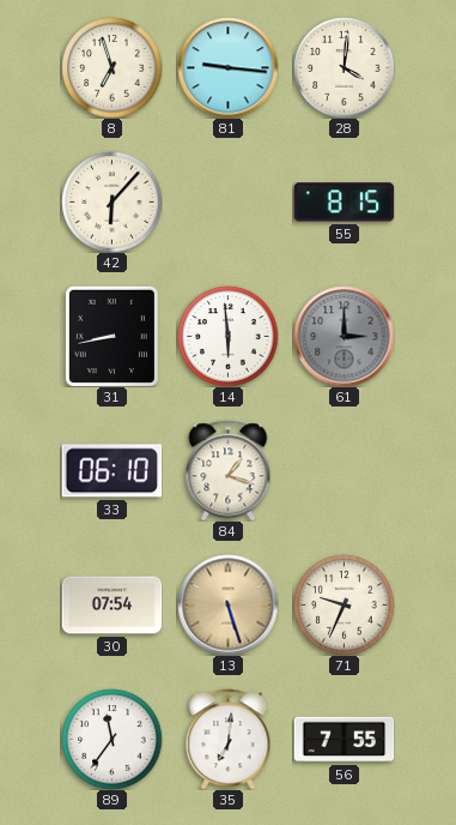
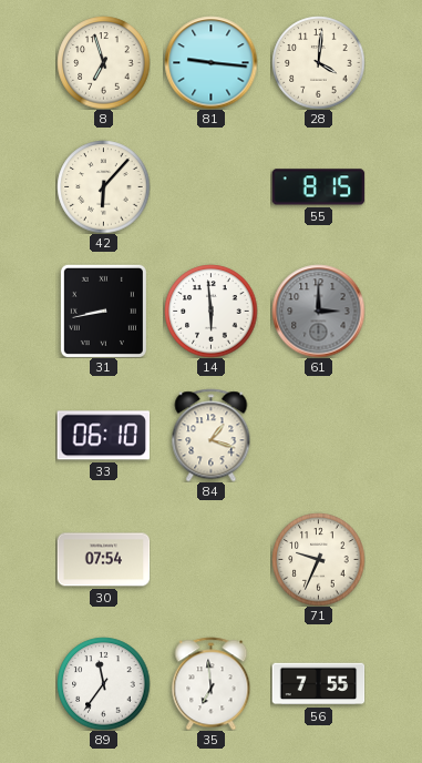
13: 5:27 -> none (227, 604)
35: 7:01 -> 6:59 (212, 683)
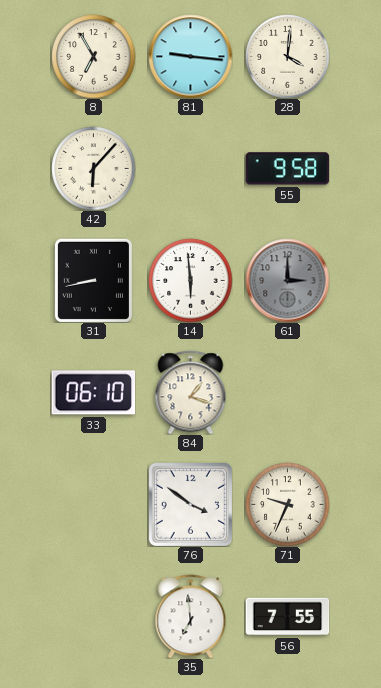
8: 6:57 -> 6:55 (93, 56)
55: 8:15 -> 9:58 (287, 169)
30: 07:54 -> none (103, 560)
76: none -> 3:51 (190, 504)
89: 11:36 -> none (103, 683)
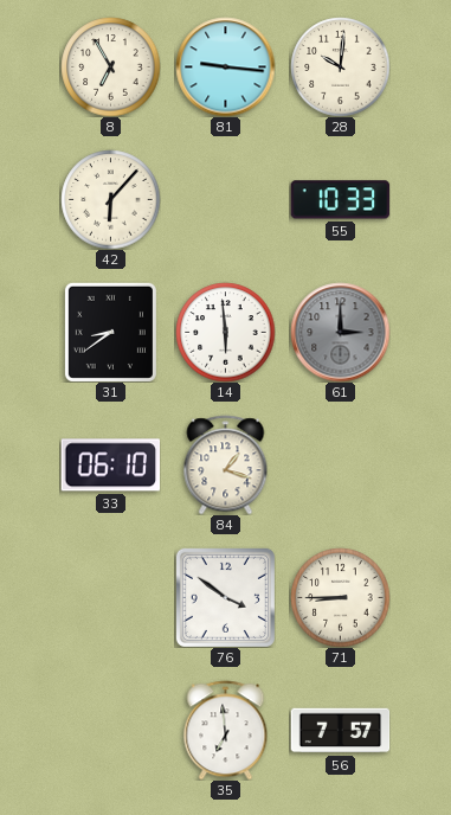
28: 4:01 -> 10:01 (340, 66)
55: 9:58 -> 10:33 (340, 200)
31: 8:43 -> 8:39 (110, 332)
71: 9:34 -> 8:45 (340, 597)
56: 7:55 -> 7:57 (340, 731)
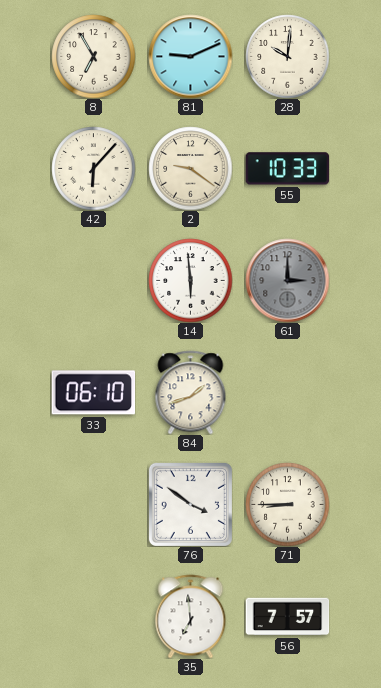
81: 9:16 -> 9:11 (190, 56)
2: none -> 9:21 (190, 168)
31: 8:39 -> none (110, 332)
84: 1:18 -> 1:42 (191, 392)
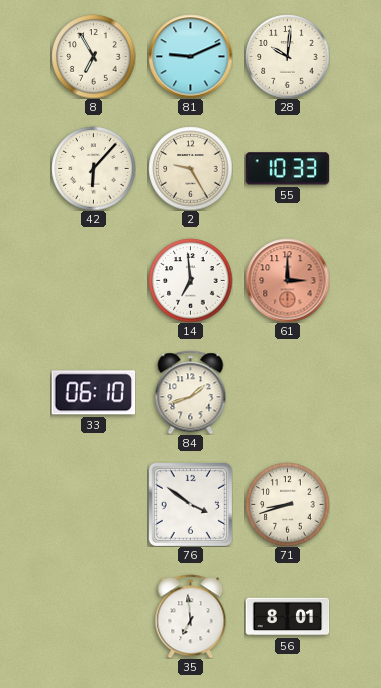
2: 9:21 -> 9:25 (190, 168)
14: 5:59 -> 6:59 (190, 280)
61 dial: grey -> salmon (287, 280)
71: 8:45 -> 8:42 (287, 504)
56: 7:57 -> 8:01 (287, 617)
